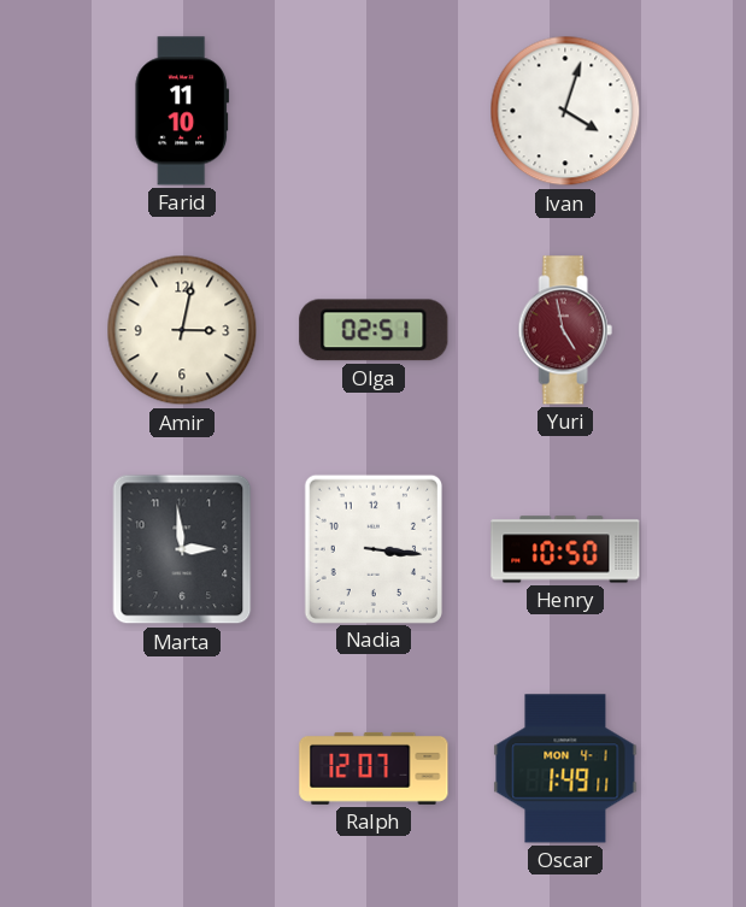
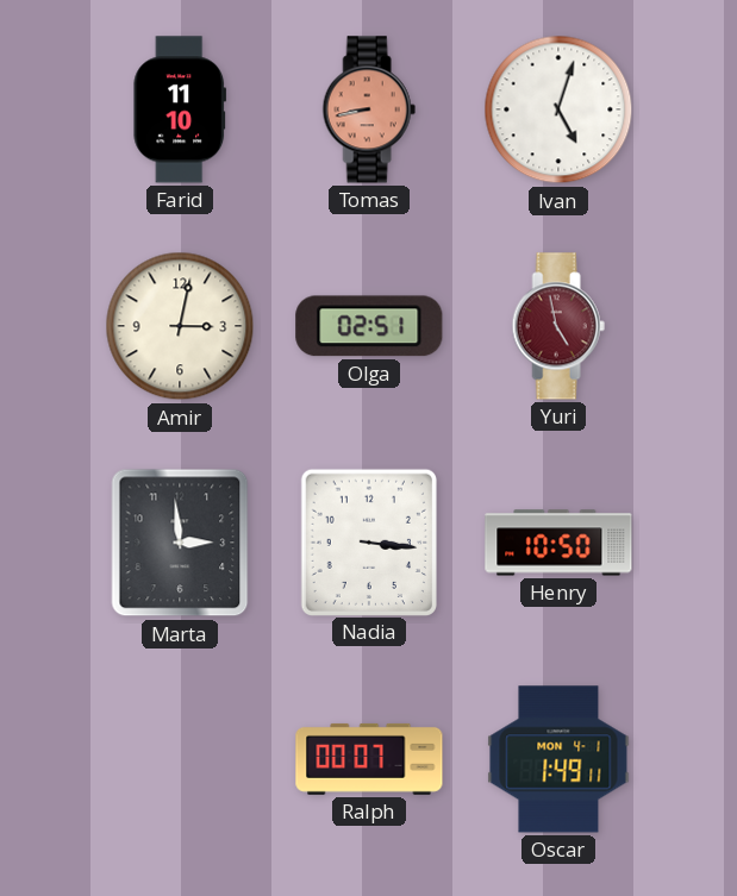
Tomas: none -> 8:43 (369, 109)
Ivan: 4:03 -> 5:03 (558, 109)
Ralph: 12:07 -> 00:07 (369, 759)
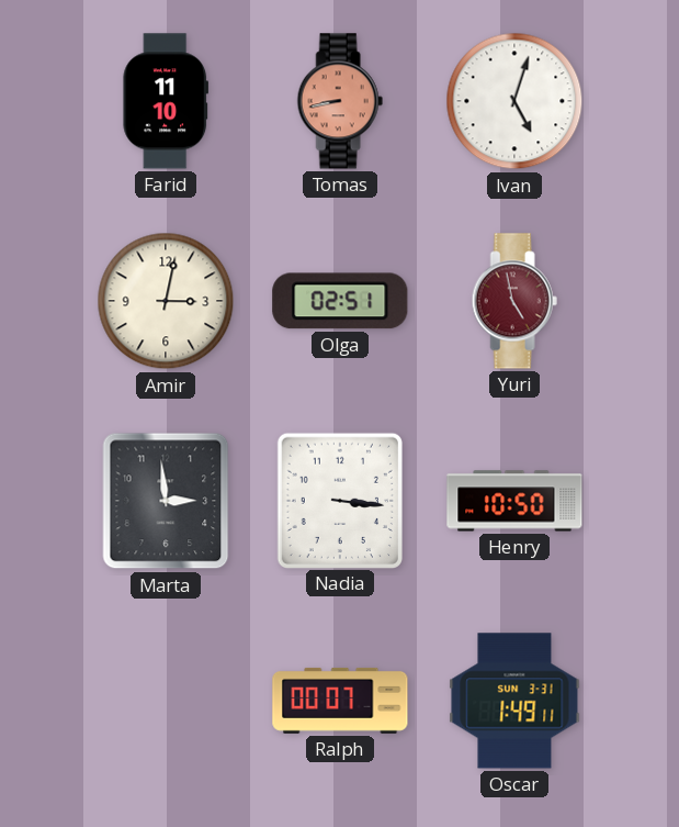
Oscar date: MON 4-1 -> SUN 3-31 (514, 701)
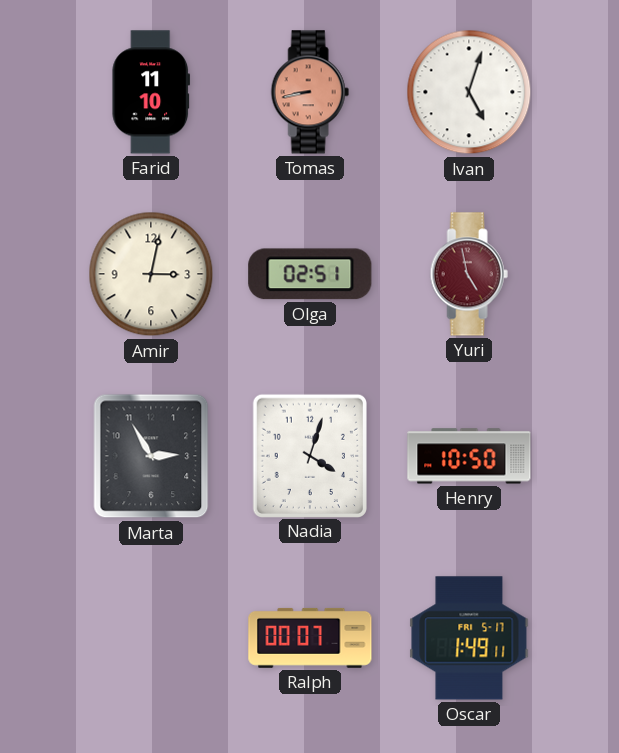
Marta: 2:59 -> 2:55 (151, 456)
Nadia: 3:16 -> 4:03 (310, 455)
Oscar date: SUN 3-31 -> FRI 5-17 (469, 638)
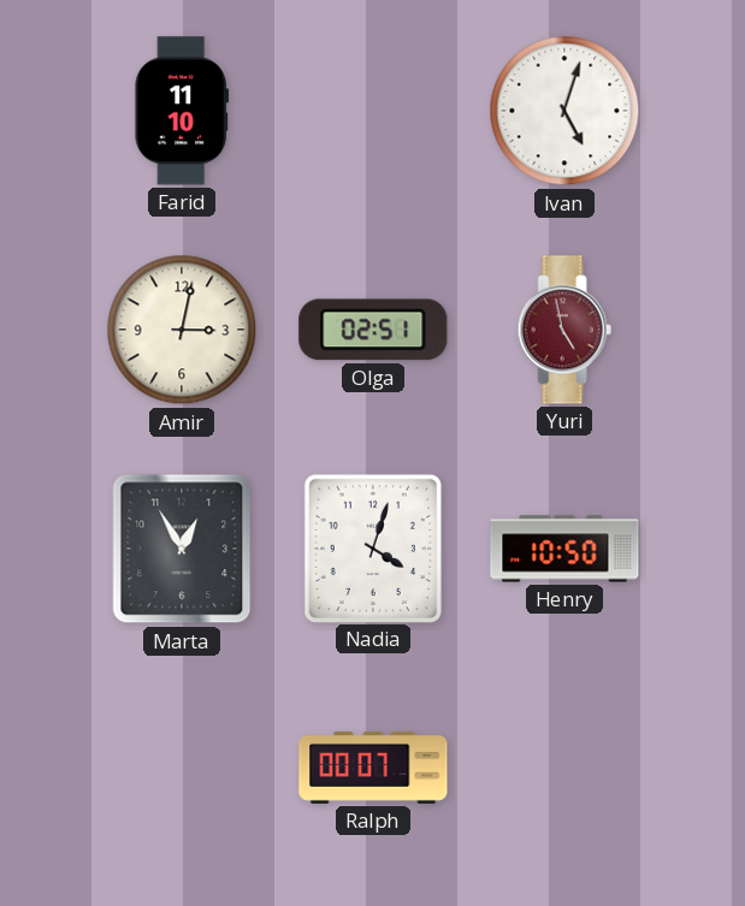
Tomas: 8:43 -> none (310, 92)
Marta: 2:55 -> 12:55 (182, 549)
Oscar: 1:49 -> none (469, 638)
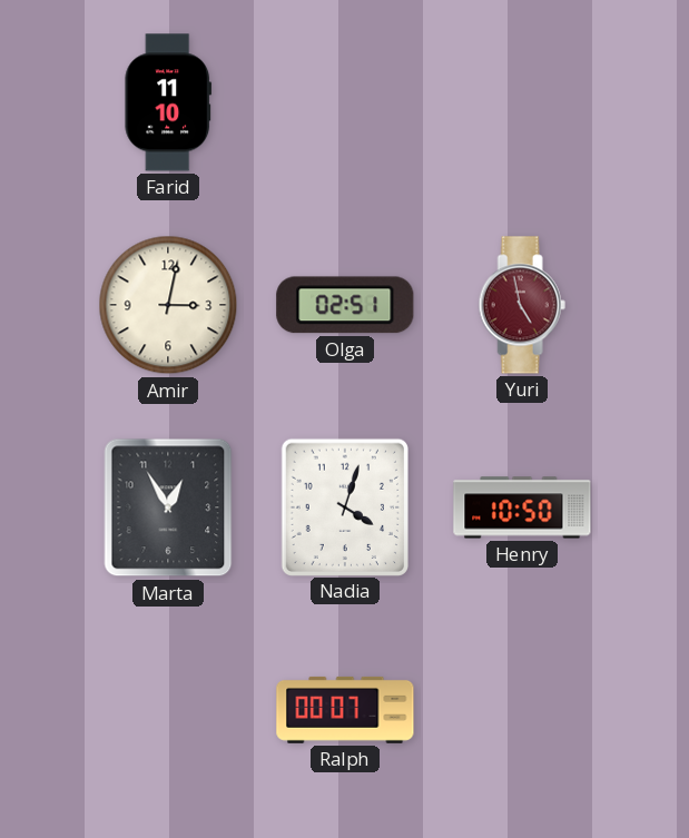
Ivan: 5:03 -> none (564, 111)
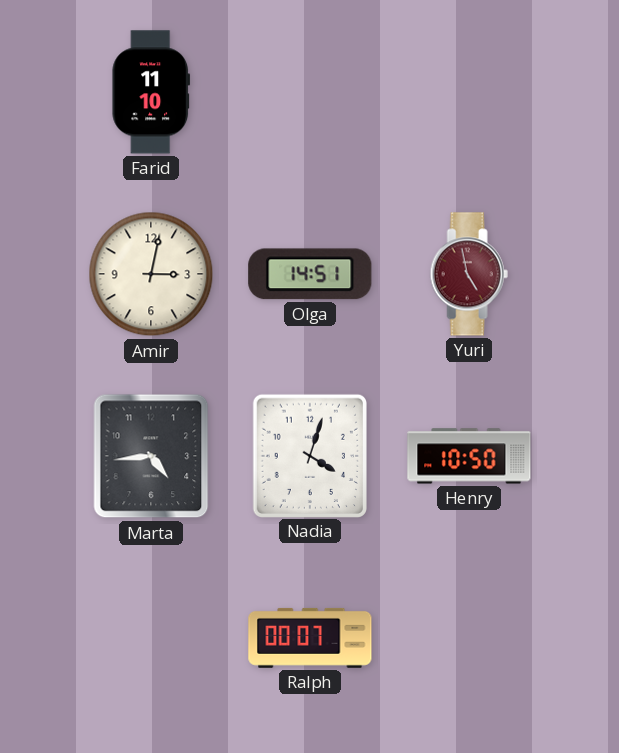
Olga: 02:51 -> 14:51 (310, 274)
Marta: 12:55 -> 4:44 (151, 456)
